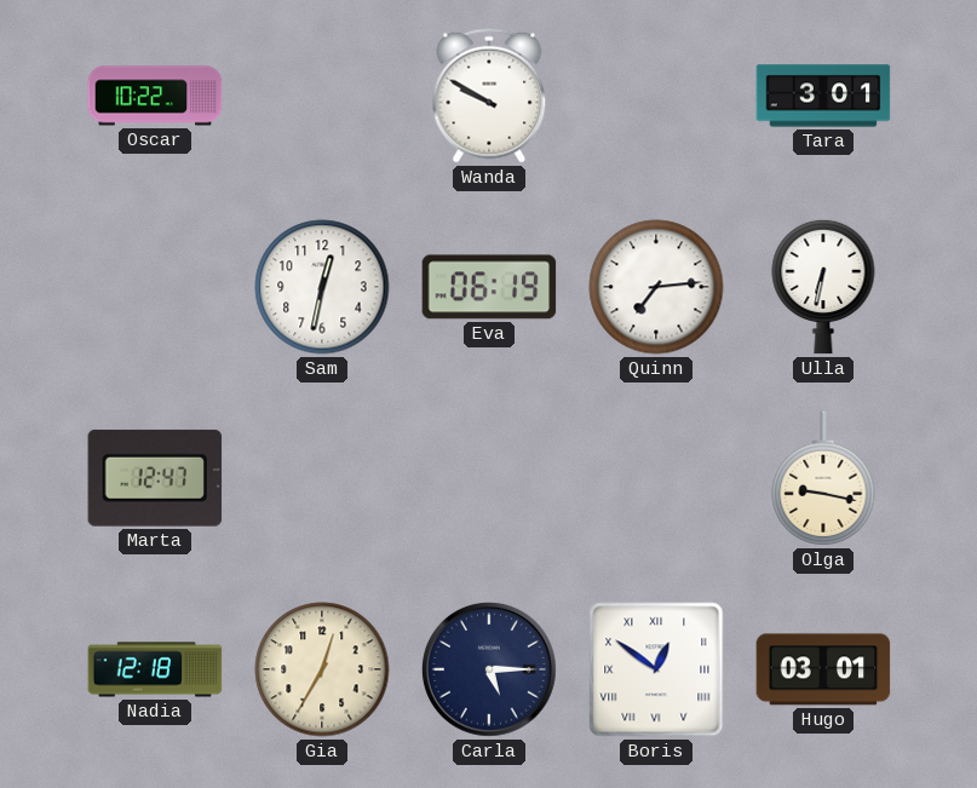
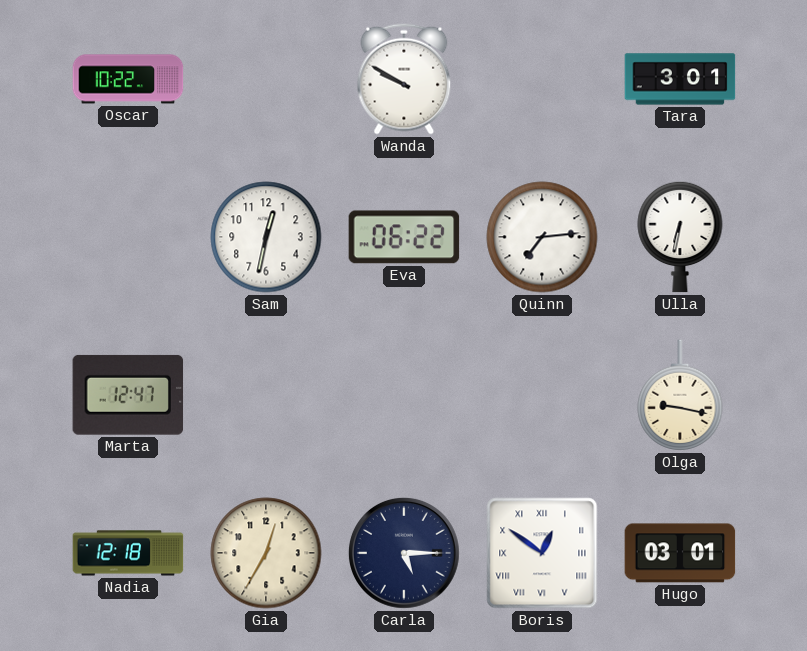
Eva: 06:19 -> 06:22 (404, 237)
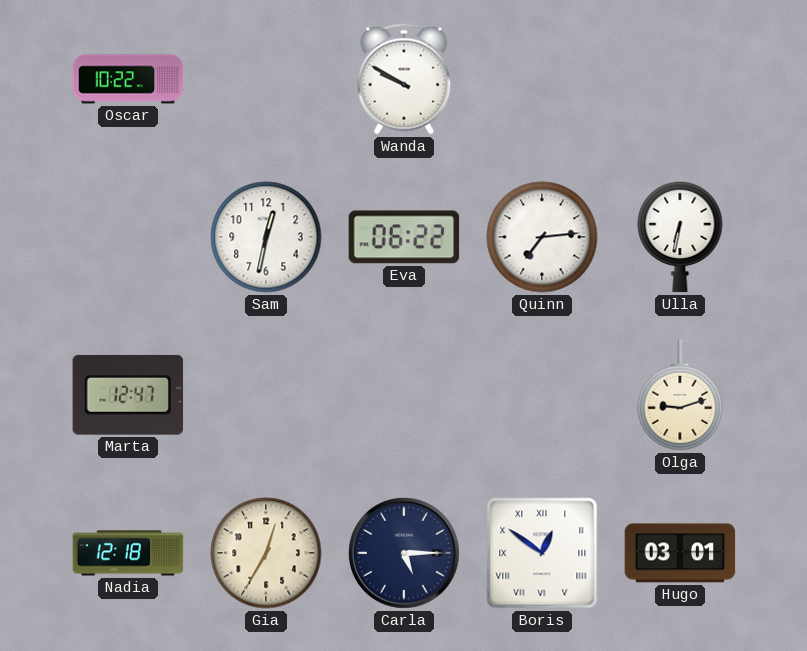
Tara: 3:01 -> none (680, 79)
Olga: 9:17 -> 9:12 (680, 395)
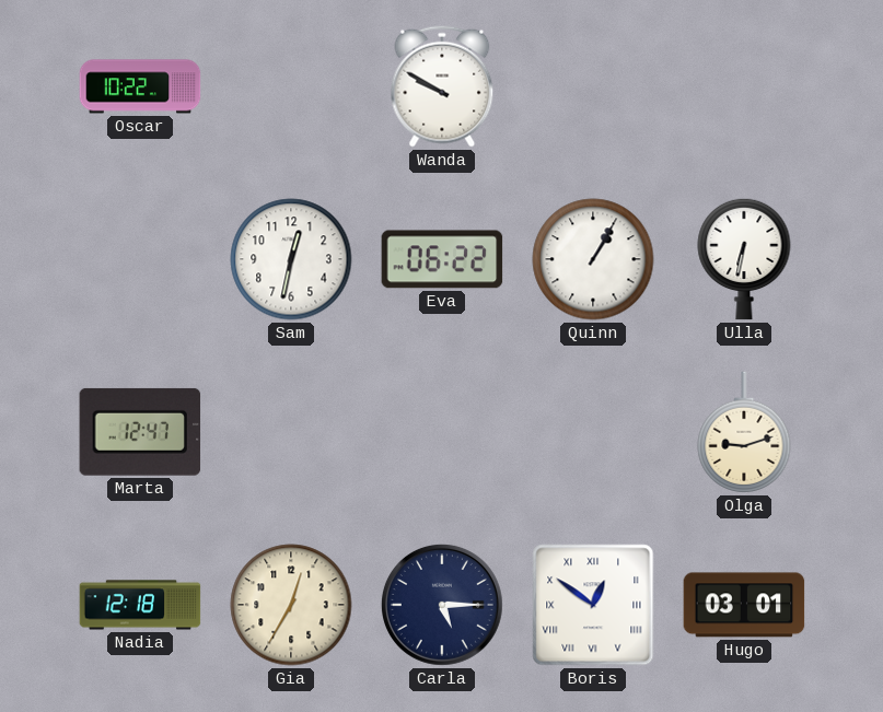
Quinn: 7:14 -> 1:05 (593, 259)
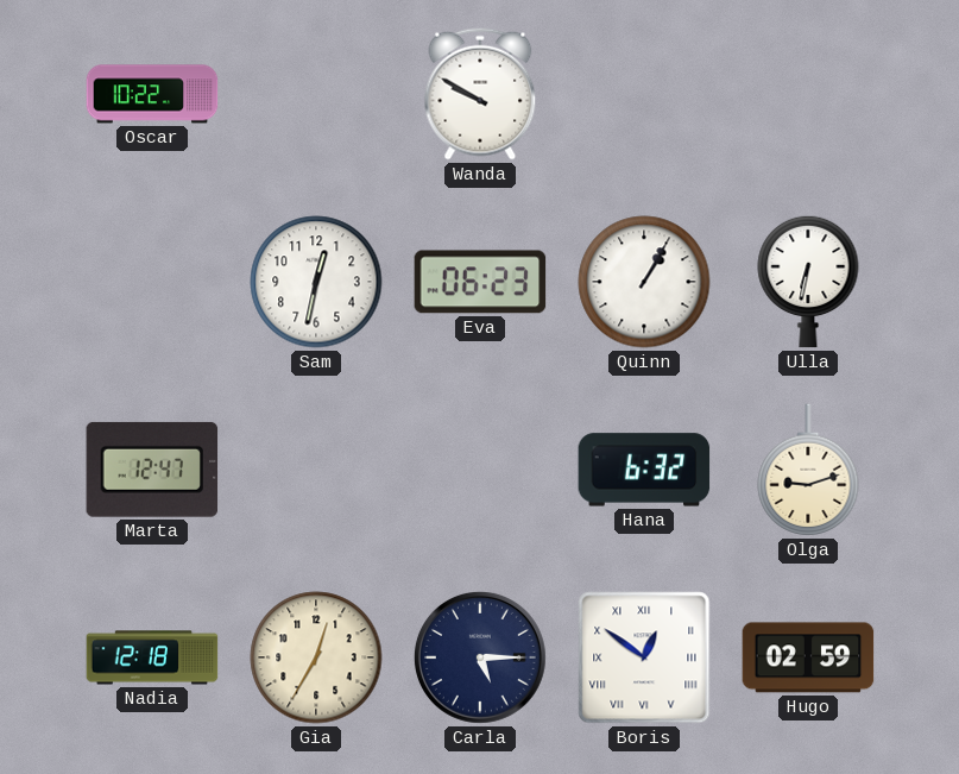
Eva: 06:22 -> 06:23 (480, 282)
Hana: none -> 6:32 (644, 470)
Hugo: 03:01 -> 02:59 (808, 657)
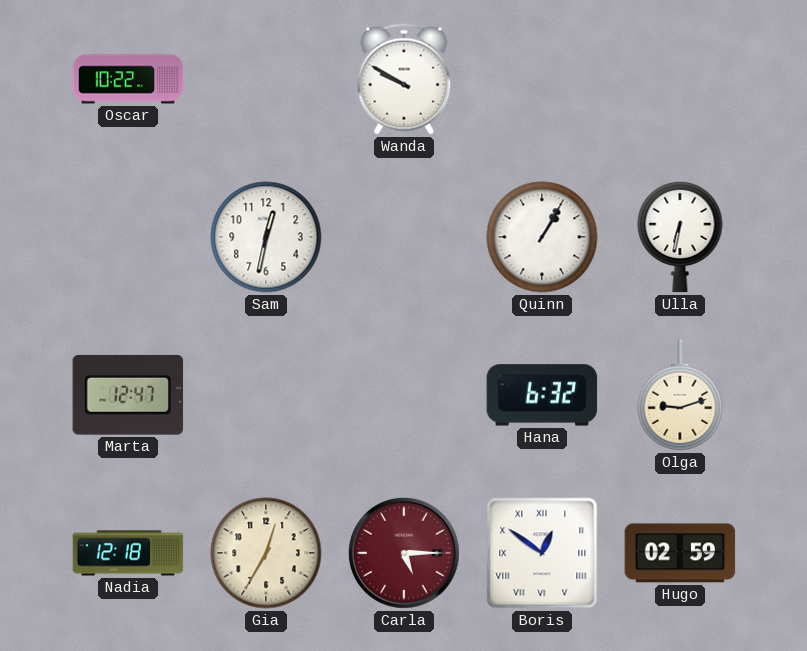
Eva: 06:23 -> none (480, 282)
Carla dial: navy -> burgundy (404, 553)
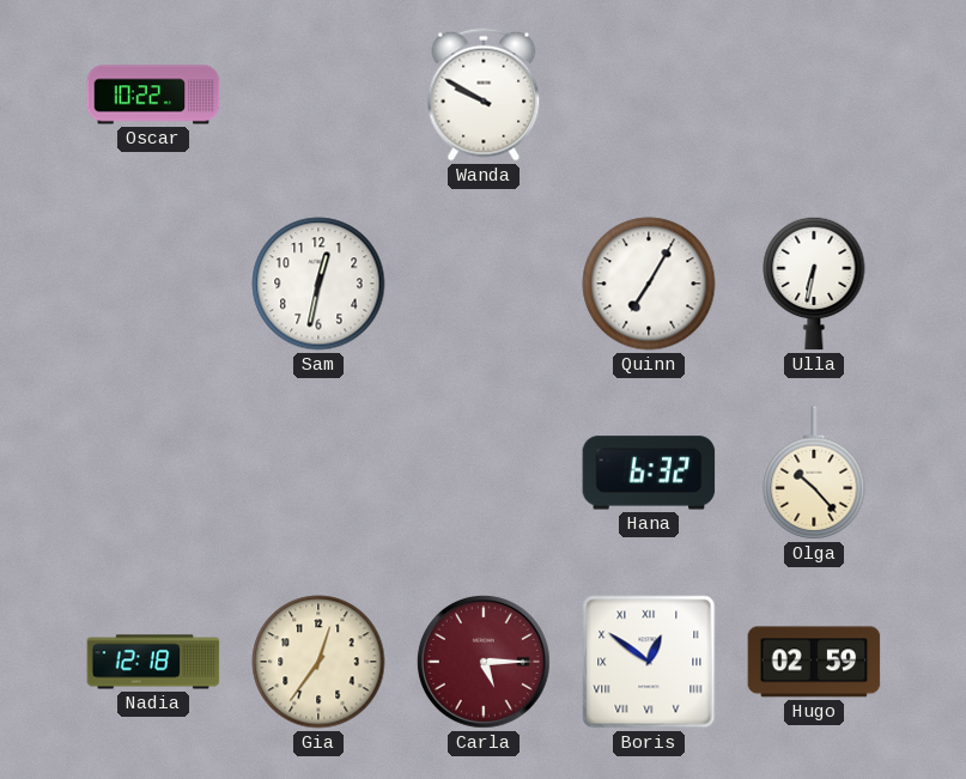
Quinn: 1:05 -> 7:05 (649, 284)
Marta: 12:47 -> none (128, 395)
Olga: 9:12 -> 10:23 (814, 473)
Gia: 12:35 -> 12:36 (318, 662)
